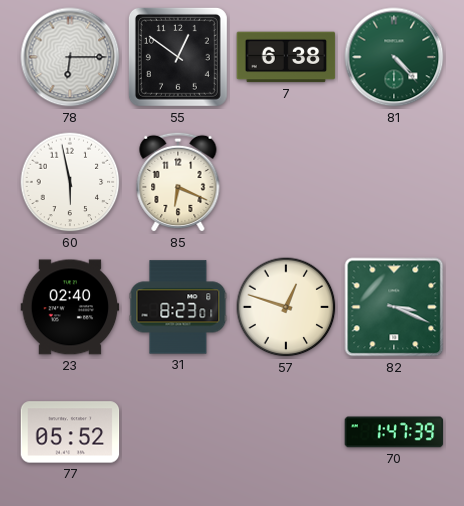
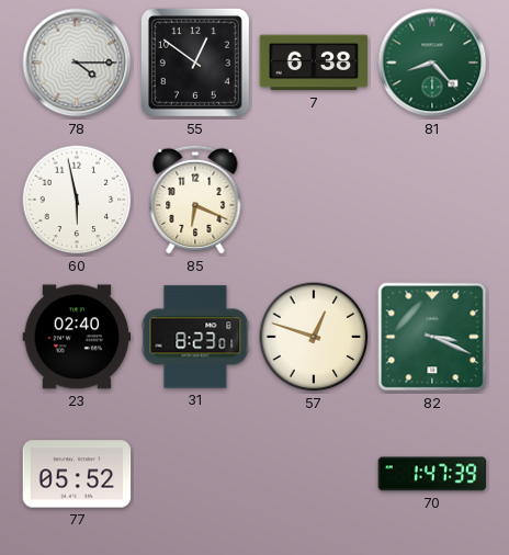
78: 6:15 -> 4:15 (77, 63)
81: 4:23 -> 8:23 (432, 63)
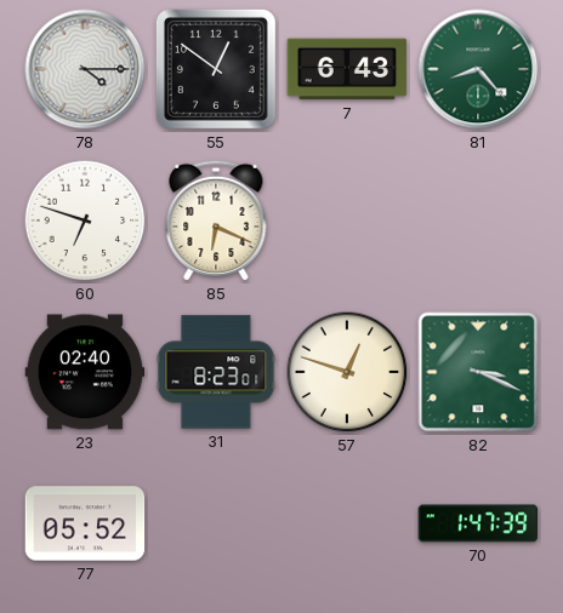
7: 6:38 -> 6:43 (347, 69)
60: 5:58 -> 6:48 (85, 220)
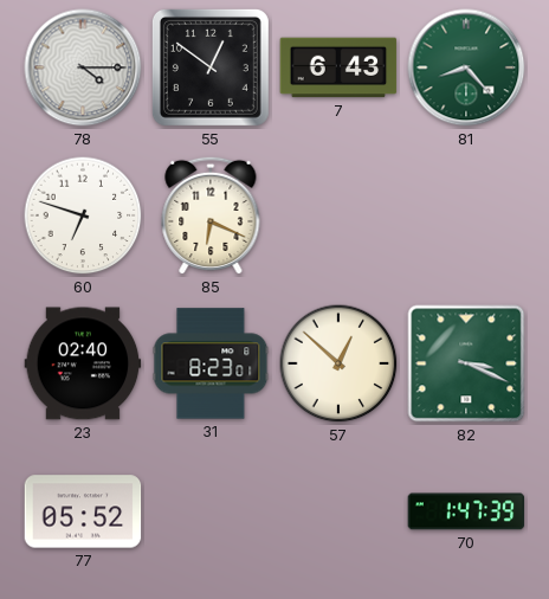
57: 12:48 -> 12:52 (338, 363)
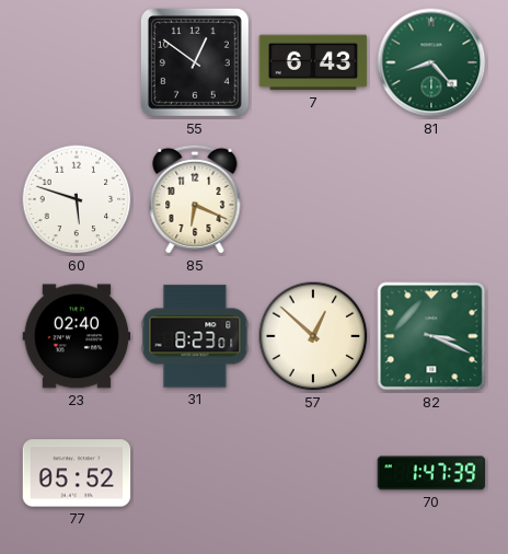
78: 4:15 -> none (83, 67)
60: 6:48 -> 5:48 (77, 199)
